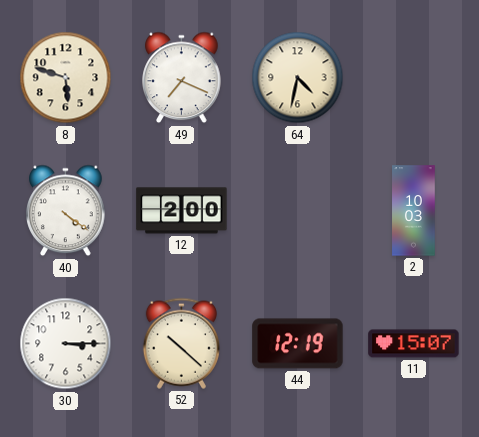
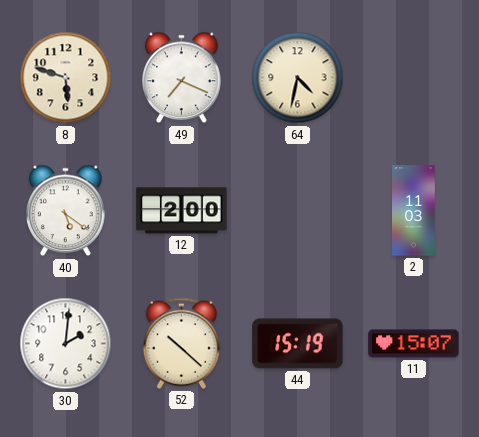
40: 4:21 -> 5:21 (66, 211)
2: 10:03 -> 11:03 (414, 211)
30: 3:15 -> 2:01 (66, 344)
44: 12:19 -> 15:19 (298, 344)
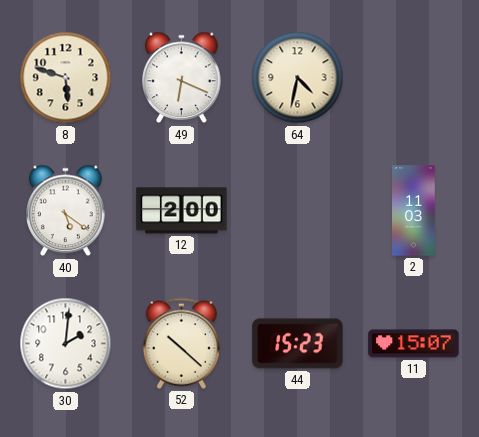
49: 7:19 -> 6:19 (182, 78)
44: 15:19 -> 15:23 (298, 344)
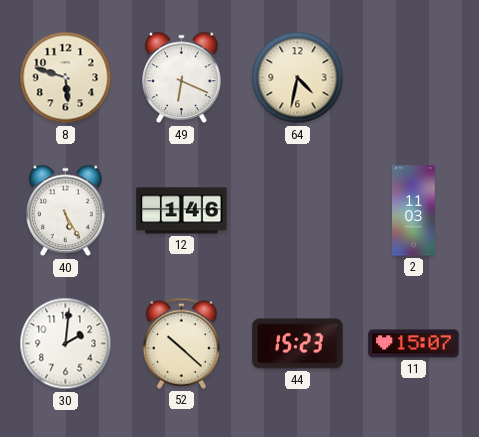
40: 5:21 -> 5:25 (66, 211)
12: 2:00 -> 1:46 (182, 211)
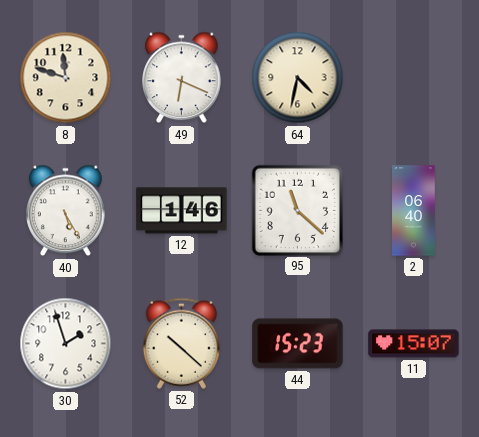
8: 5:48 -> 11:48 (66, 78)
95: none -> 11:22 (297, 210)
2: 11:03 -> 06:40 (414, 211)
30: 2:01 -> 1:57 (66, 344)
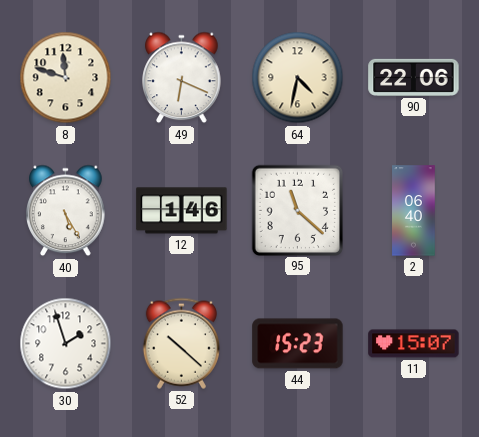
90: none -> 22:06 (414, 77)
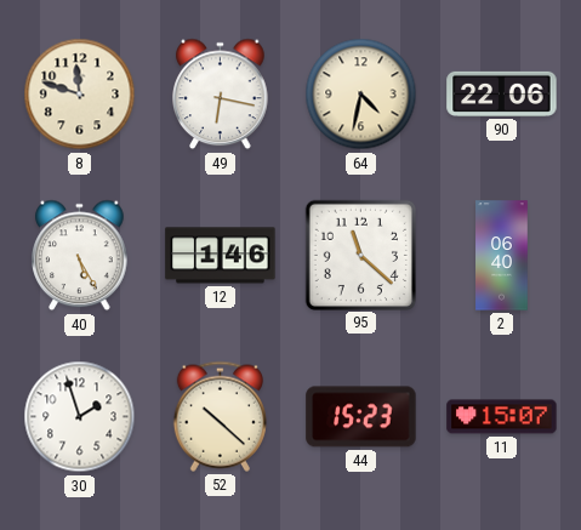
49: 6:19 -> 6:17 (221, 95)
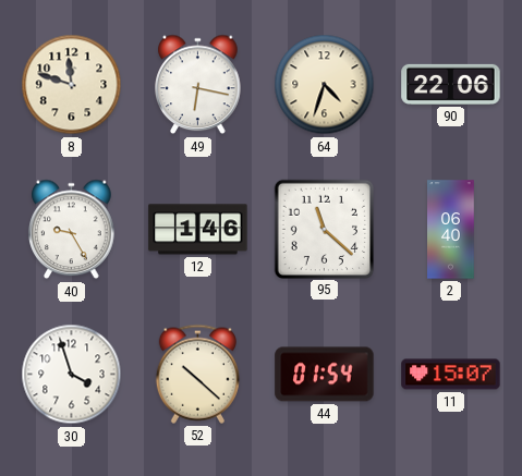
64: 4:32 -> 4:33 (325, 85)
40: 5:25 -> 9:25 (72, 230)
30: 1:57 -> 3:57 (72, 375)
44: 15:23 -> 01:54 (325, 375)
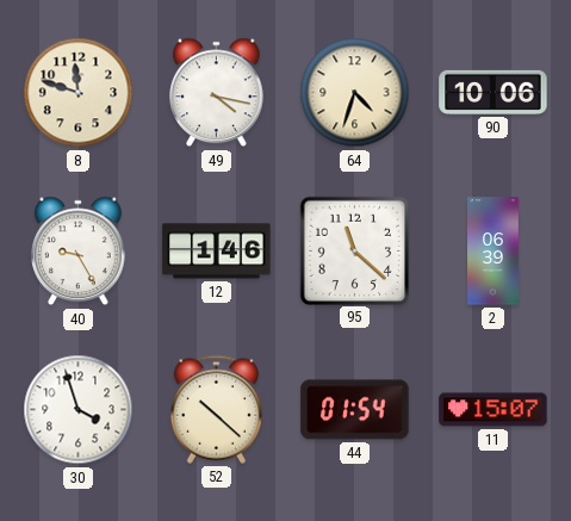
49: 6:17 -> 4:17 (217, 93)
90: 22:06 -> 10:06 (494, 92)
2: 06:40 -> 06:39 (494, 252)
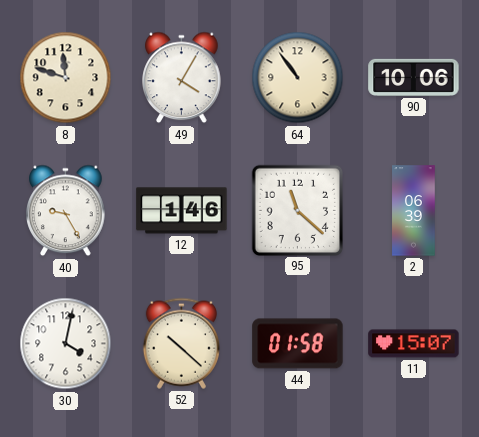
49: 4:17 -> 4:05 (182, 78)
64: 4:33 -> 10:54 (298, 78)
30: 3:57 -> 4:02 (66, 344)
44: 01:54 -> 01:58 (298, 344)
